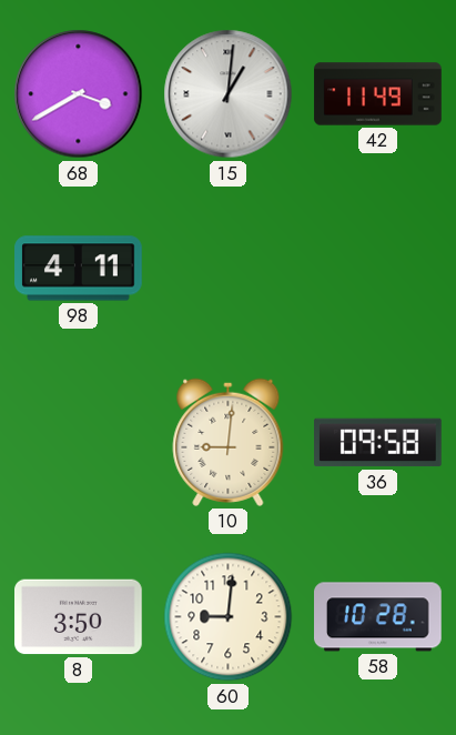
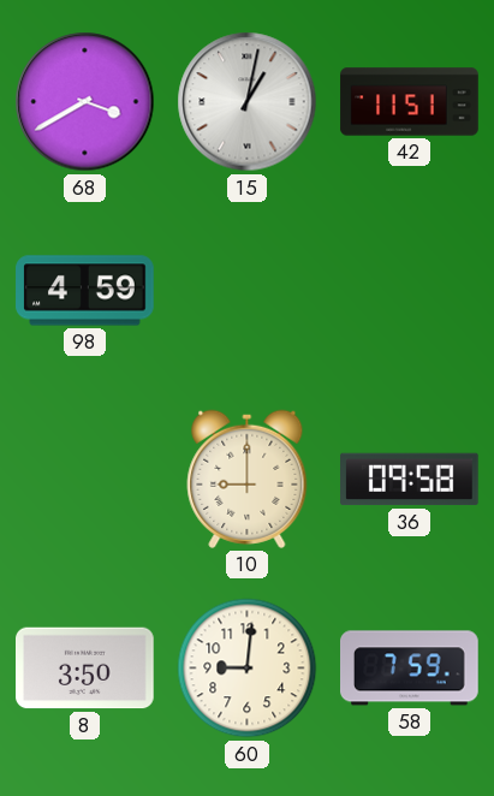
15: 1:01 -> 1:02 (248, 102)
42: 11:49 -> 11:51 (410, 102)
98: 4:11 -> 4:59 (85, 291)
10: 9:01 -> 9:00 (248, 479)
58: 10:28 -> 7:59 (410, 669)
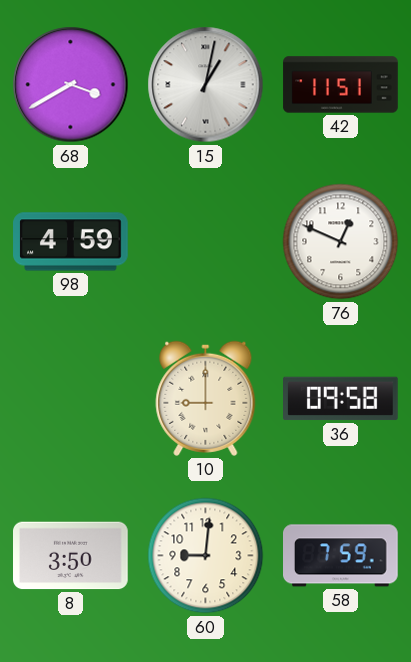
76: none -> 12:49 (341, 242)
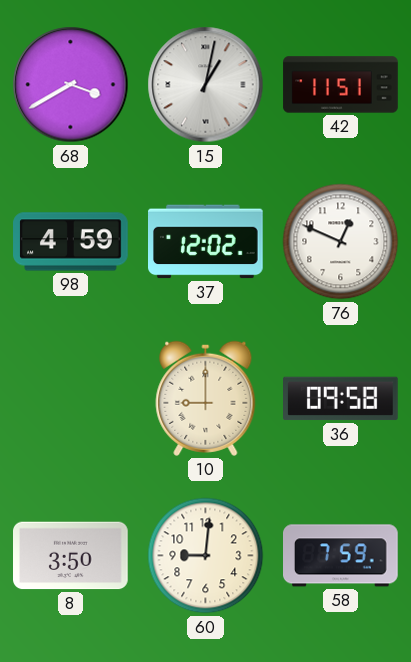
37: none -> 12:02 (206, 242)
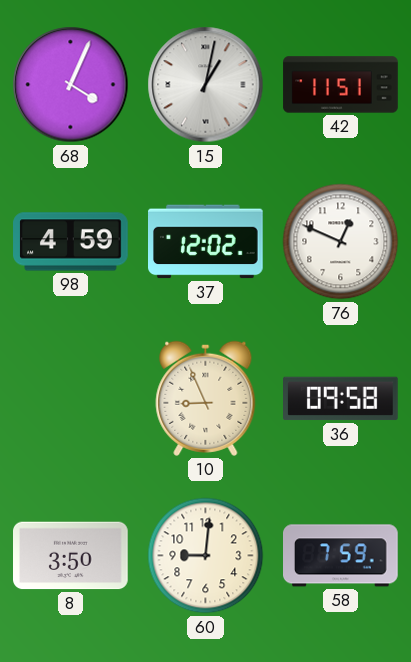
68: 3:40 -> 4:04 (71, 85)
10: 9:00 -> 8:56 (206, 398)
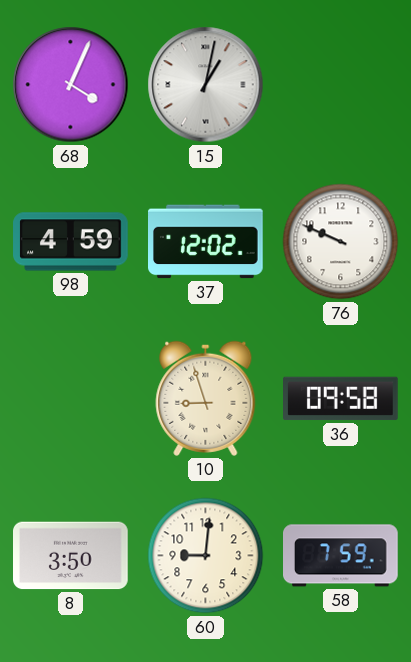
42: 11:51 -> none (341, 85)
76: 12:49 -> 9:49 (341, 242)
10: 8:56 -> 8:57 (206, 398)
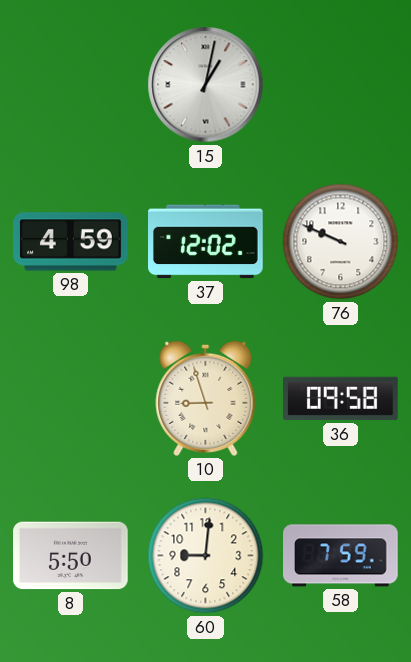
68: 4:04 -> none (71, 85)
8: 3:50 -> 5:50 (71, 556)
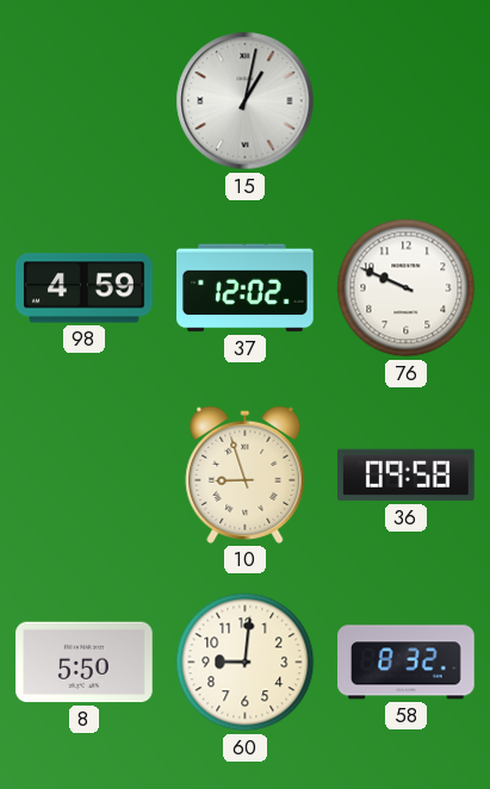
58: 7:59 -> 8:32 (407, 663)
